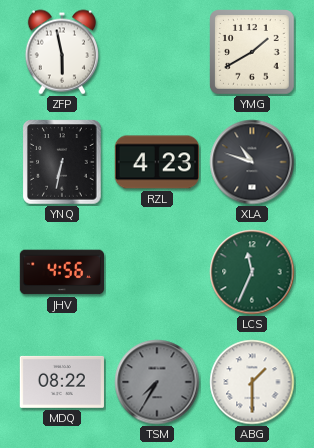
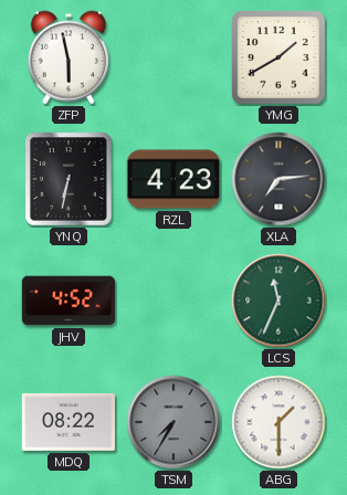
XLA: 10:48 -> 7:14 (278, 179)
JHV: 4:56 -> 4:52 (67, 301)
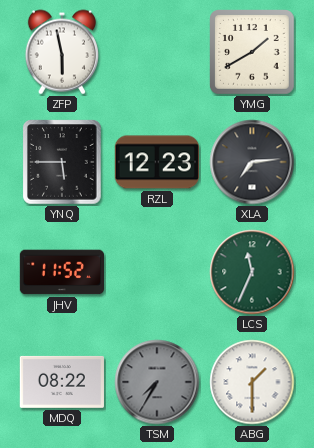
YNQ: 6:32 -> 5:45 (62, 162)
RZL: 4:23 -> 12:23 (157, 162)
JHV: 4:52 -> 11:52 (61, 272)
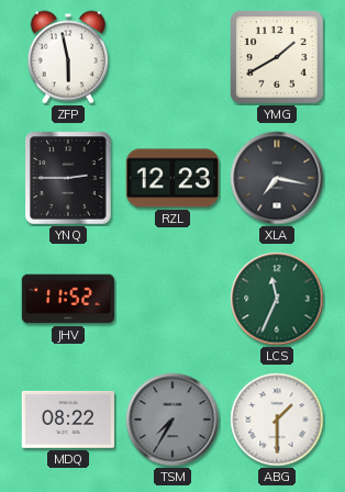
YNQ: 5:45 -> 2:45 (68, 178)
XLA: 7:14 -> 7:17 (277, 178)
